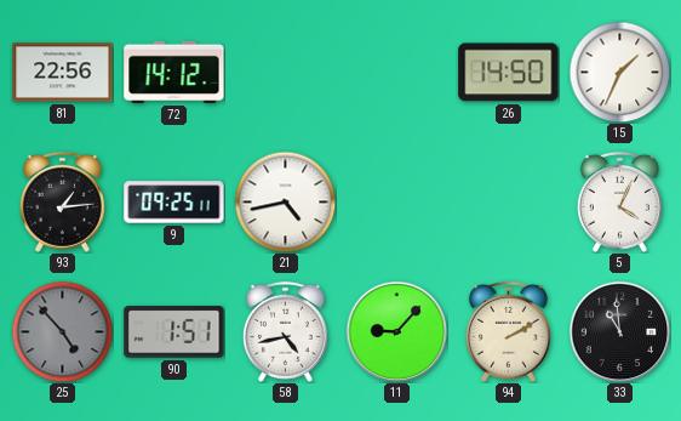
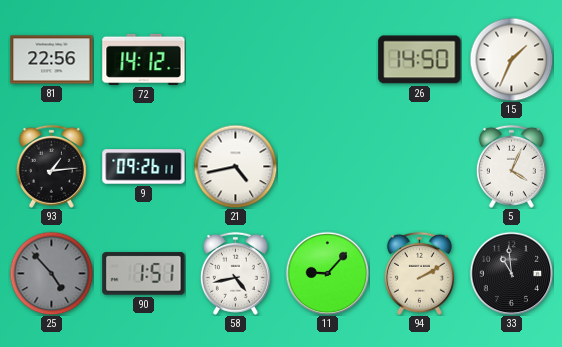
9: 09:25 -> 09:26 (144, 167)
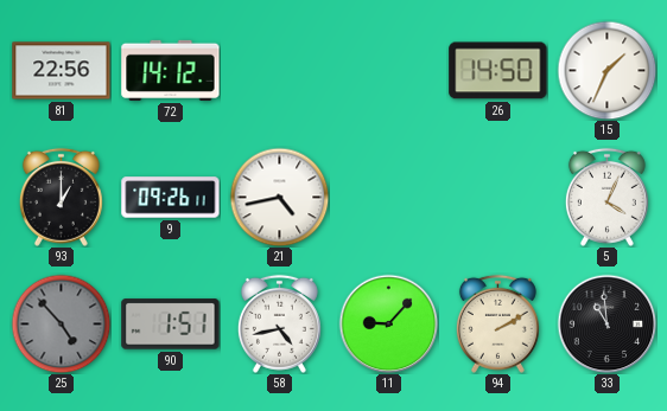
93: 1:14 -> 1:00 (61, 197)
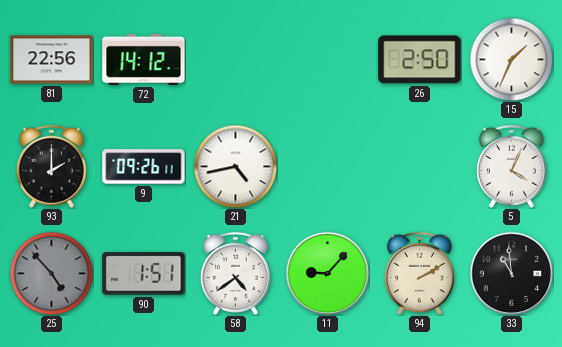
26: 14:50 -> 2:50 (420, 60)
93: 1:00 -> 2:00 (51, 166)
58: 4:43 -> 4:39 (235, 273)
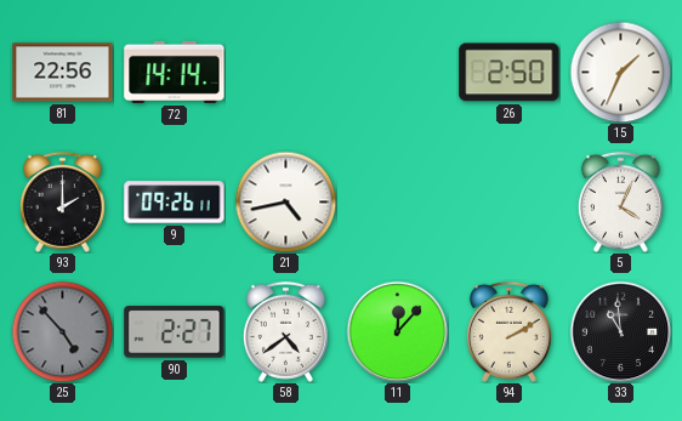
72: 14:12 -> 14:14 (175, 72)
90: 1:51 -> 2:27 (175, 332)
11: 9:07 -> 12:07 (397, 331)
